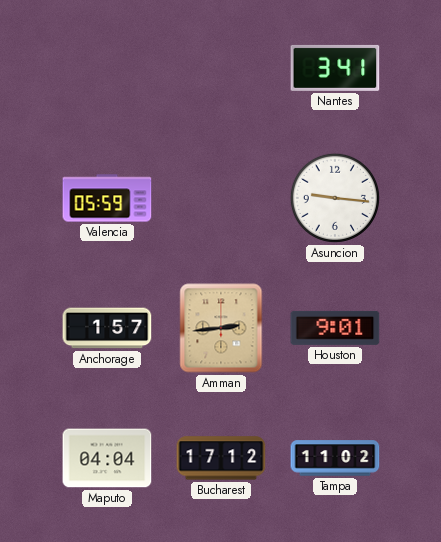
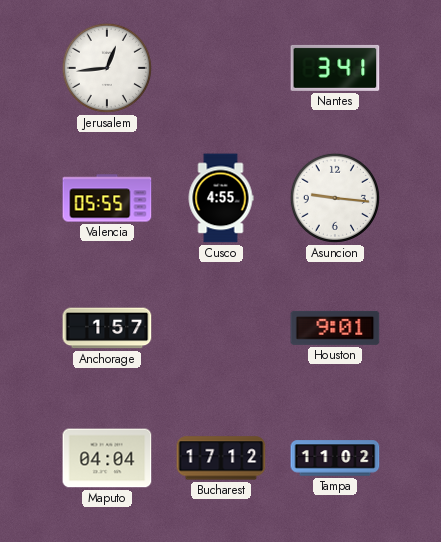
Jerusalem: none -> 12:44 (107, 68)
Valencia: 05:59 -> 05:55 (107, 198)
Cusco: none -> 4:55 (221, 198)
Amman: 2:44 -> none (221, 328)
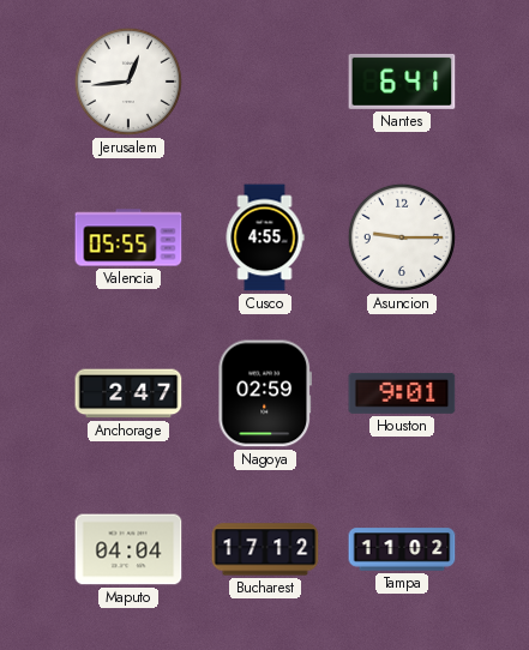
Nantes: 3:41 -> 6:41 (402, 82)
Asuncion: 9:16 -> 9:15 (402, 237)
Anchorage: 1:57 -> 2:47 (128, 393)
Nagoya: none -> 02:59 (264, 393)
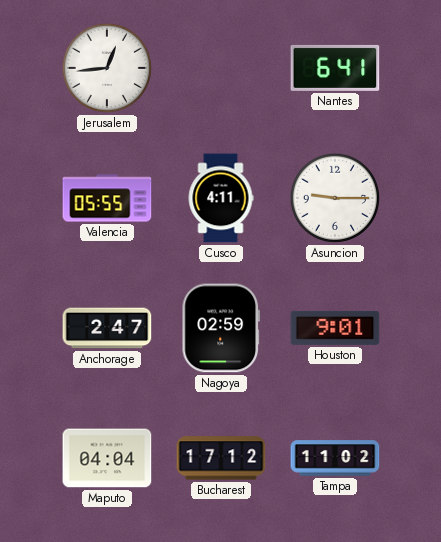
Cusco: 4:55 -> 4:11 (221, 198)
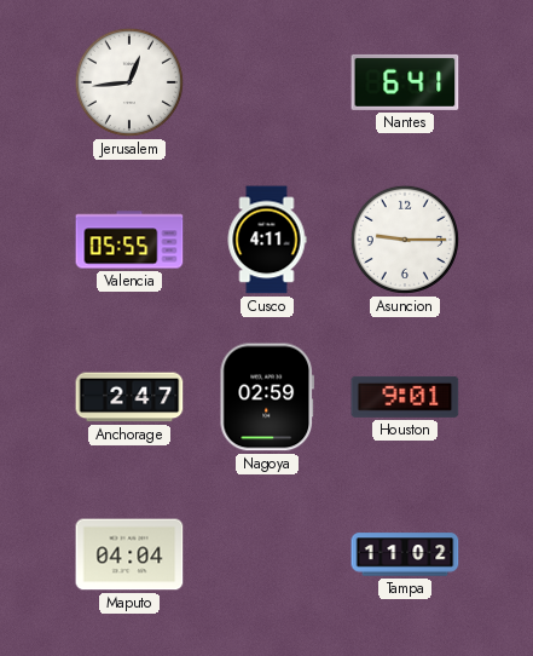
Bucharest: 17:12 -> none (221, 458)
